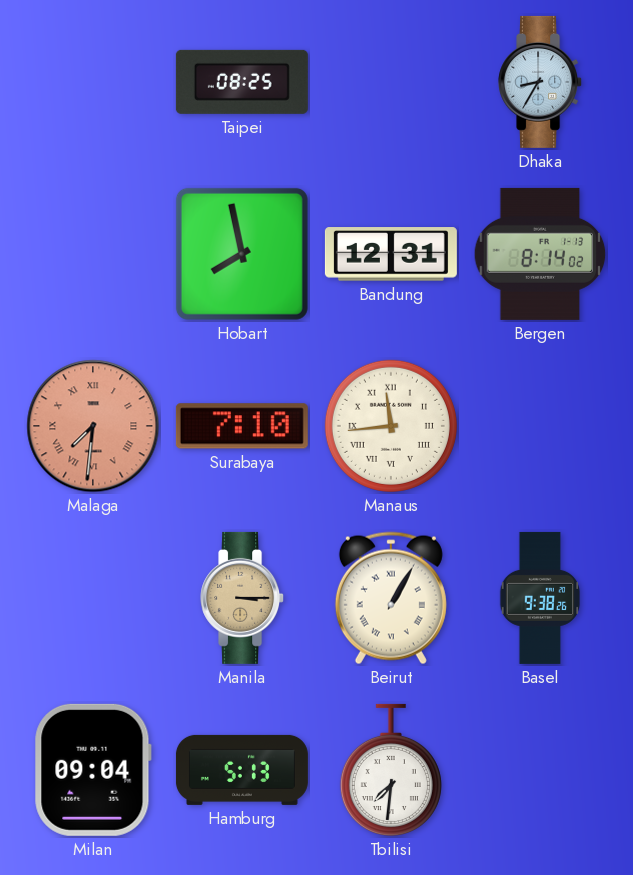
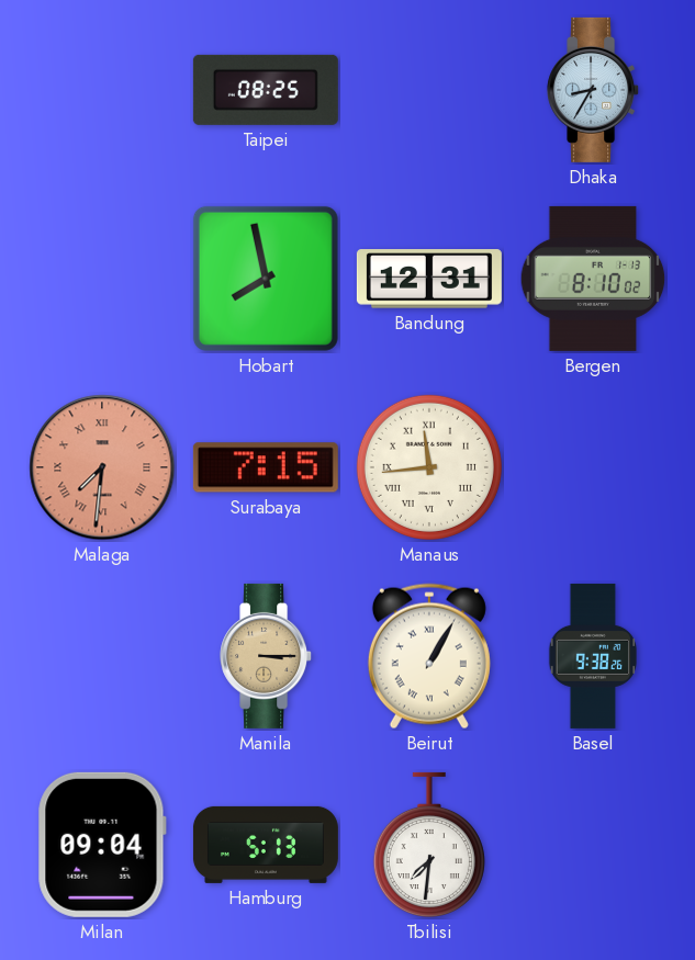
Bergen: 8:14 -> 8:10 (593, 279)
Surabaya: 7:10 -> 7:15 (266, 467)
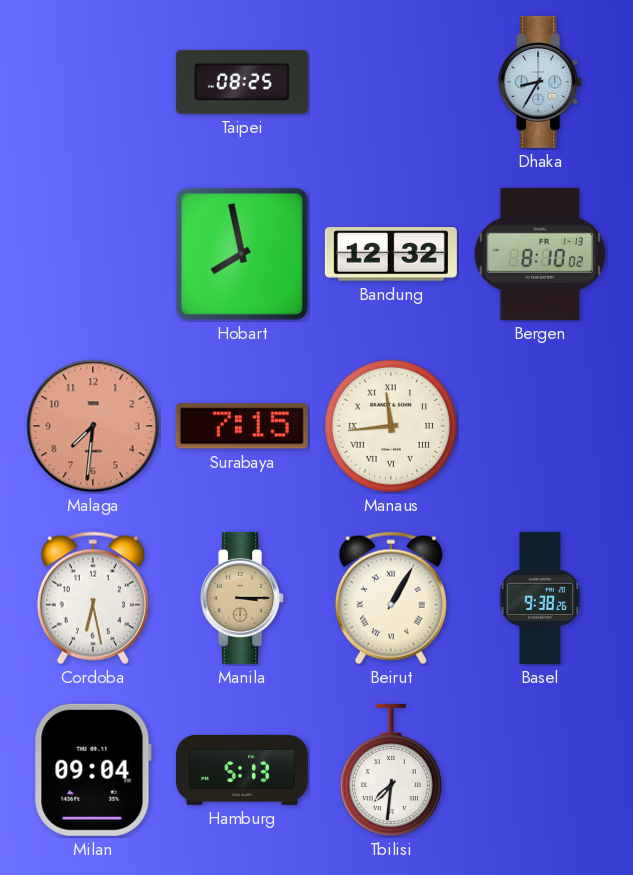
Bandung: 12:31 -> 12:32 (391, 254)
Malaga numerals: Roman -> Arabic (93, 426)
Cordoba: none -> 6:28 (93, 598)
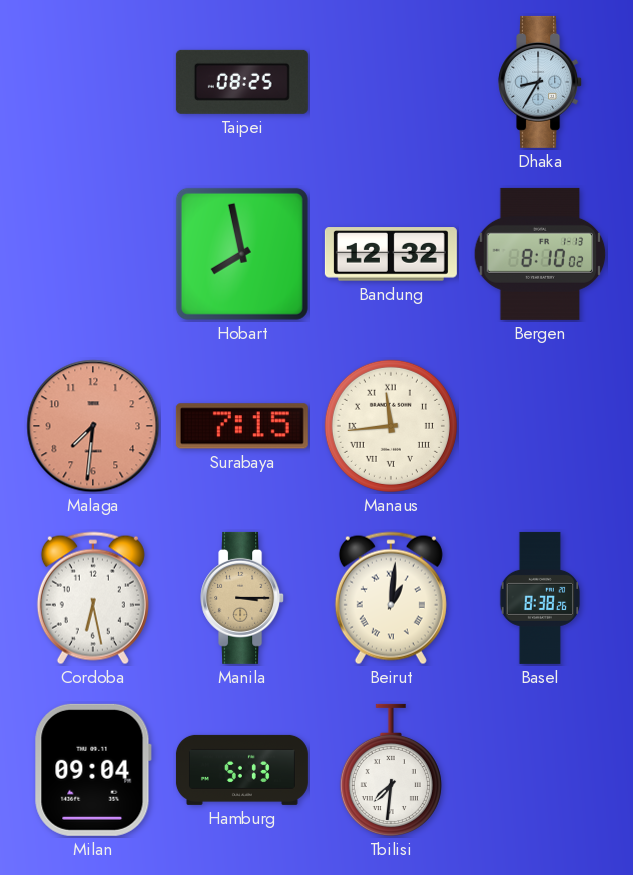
Beirut: 1:05 -> 1:01 (391, 598)
Basel: 9:38 -> 8:38 (540, 598)
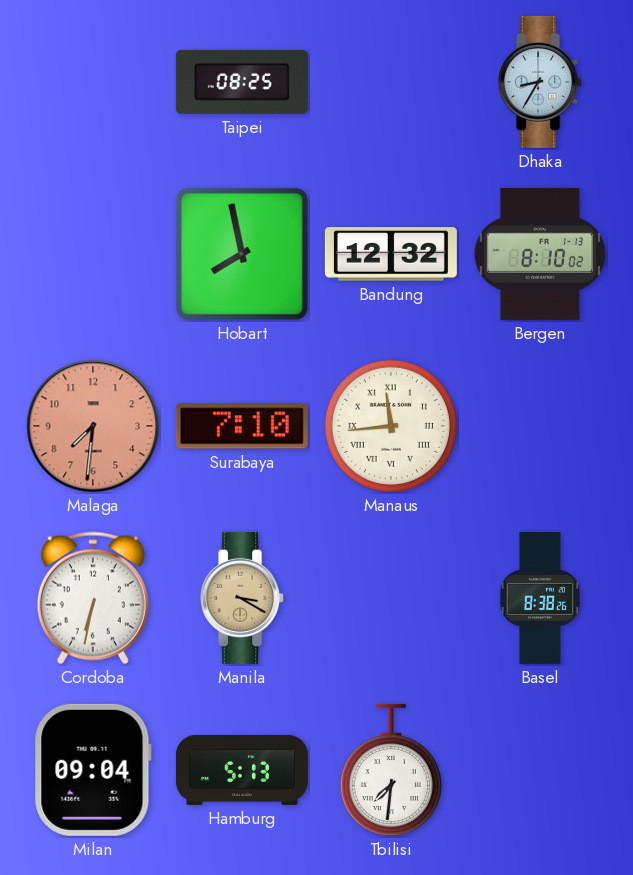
Surabaya: 7:15 -> 7:10 (242, 426)
Cordoba: 6:28 -> 6:32 (93, 598)
Manila: 3:15 -> 3:20 (243, 598)
Beirut: 1:01 -> none (391, 598)
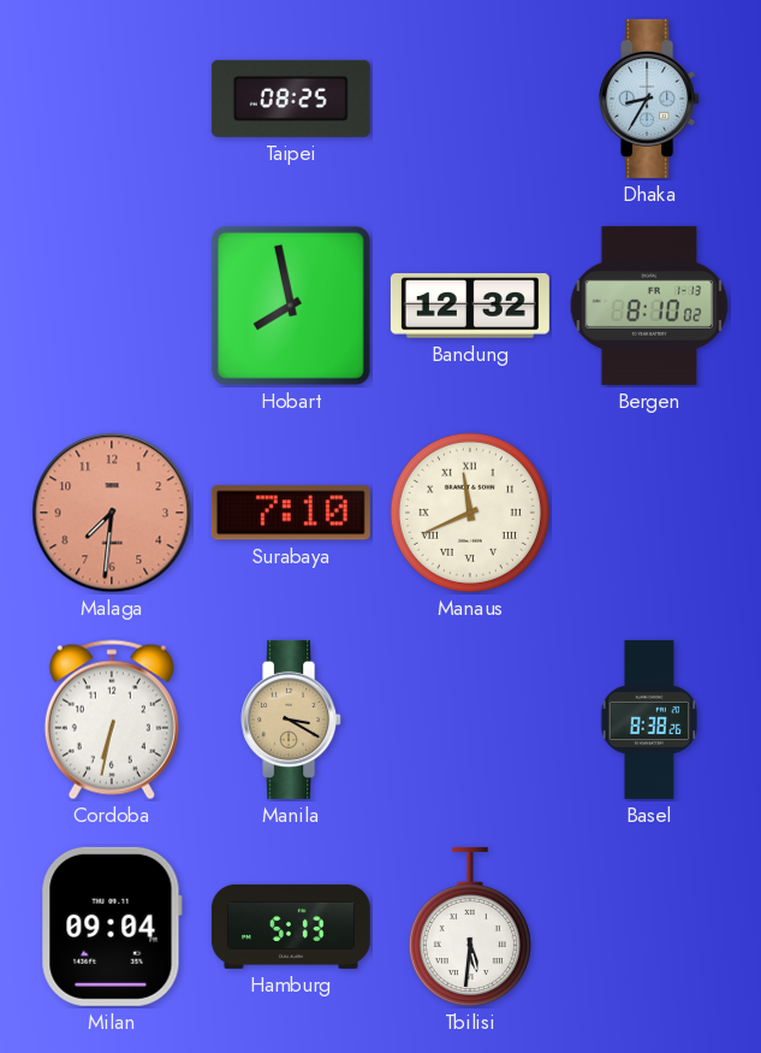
Manaus: 11:44 -> 11:41 (470, 513)
Tbilisi: 7:31 -> 5:31 (470, 927)
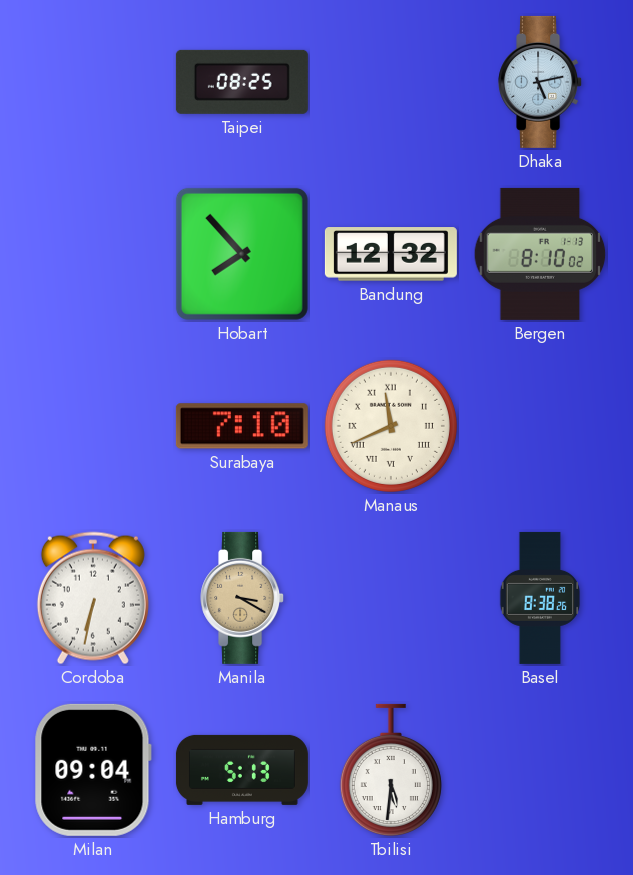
Dhaka: 8:35 -> 5:13 (541, 82)
Hobart: 7:58 -> 7:53 (242, 254)
Malaga: 7:31 -> none (112, 513)
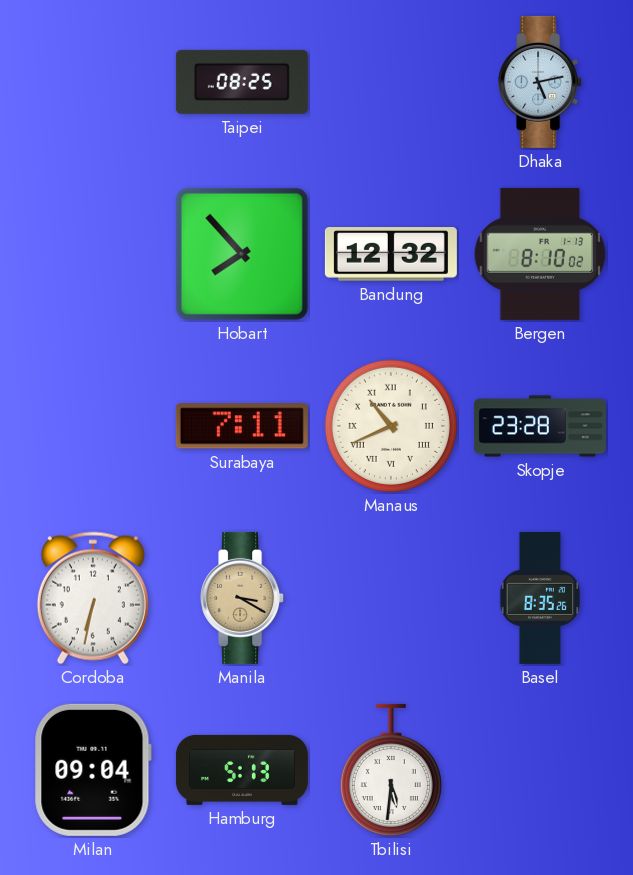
Surabaya: 7:10 -> 7:11 (242, 426)
Manaus: 11:41 -> 10:41 (391, 426)
Skopje: none -> 23:28 (540, 426)
Basel: 8:38 -> 8:35 (540, 598)
